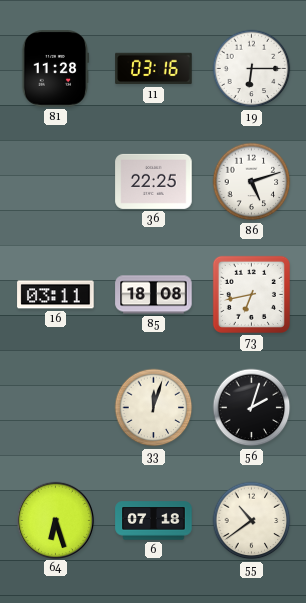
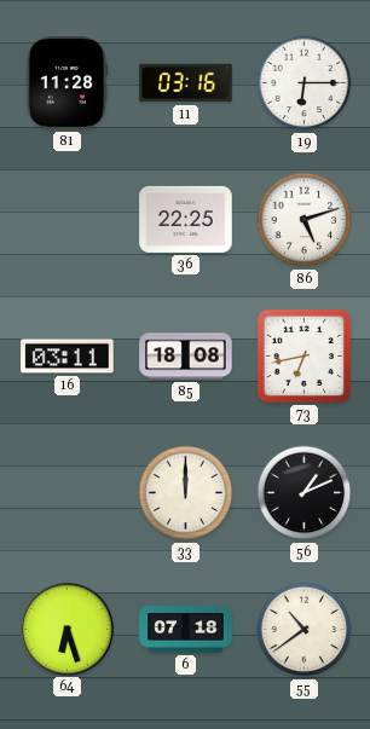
33: 12:03 -> 12:00 (186, 493)
56: 2:03 -> 1:11 (305, 493)
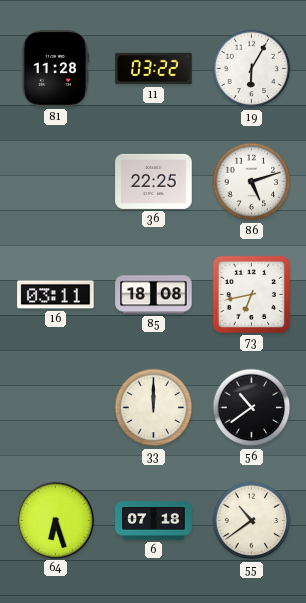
11: 03:16 -> 03:22 (154, 69)
19: 6:15 -> 6:05 (252, 69)
56: 1:11 -> 10:39 (252, 408)
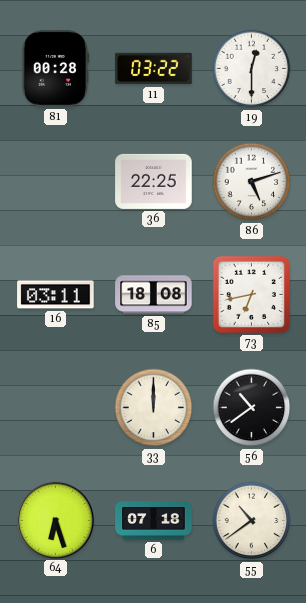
81: 11:28 -> 00:28 (55, 69)
19: 6:05 -> 12:30 (252, 69)
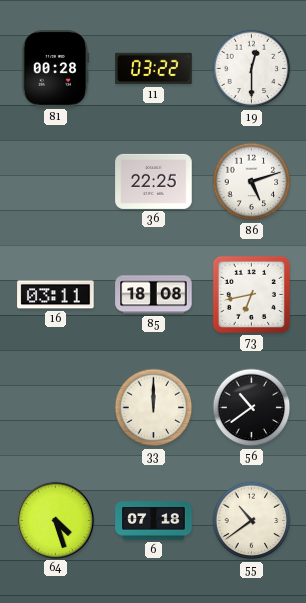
64: 6:27 -> 4:27 (55, 520)
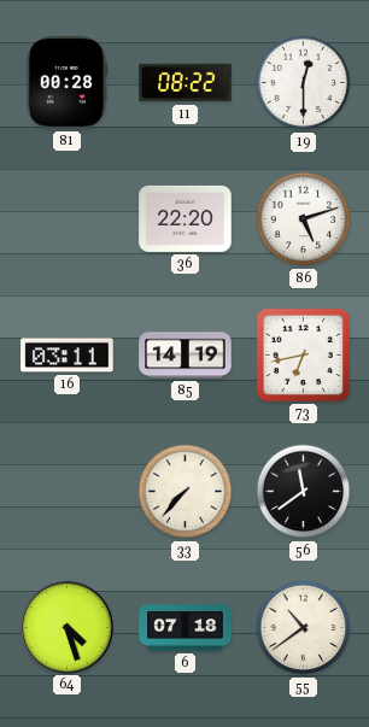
11: 03:22 -> 08:22 (186, 83)
36: 22:25 -> 22:20 (186, 218)
85: 18:08 -> 14:19 (186, 356)
33: 12:00 -> 7:37 (186, 492)
56: 10:39 -> 11:39 (304, 492)
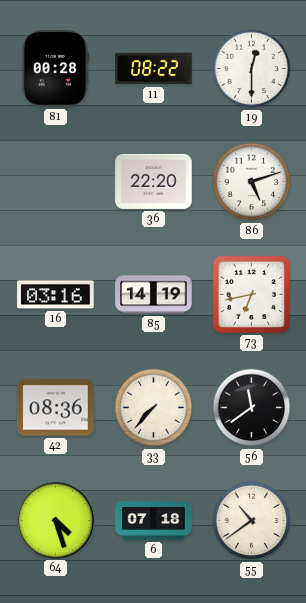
16: 03:11 -> 03:16 (56, 295)
42: none -> 08:36 (56, 408)
